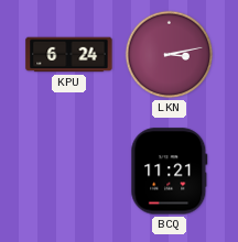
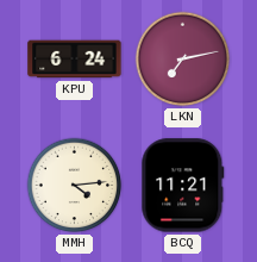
LKN: 3:13 -> 7:13 (183, 60)
MMH: none -> 4:14 (75, 186)
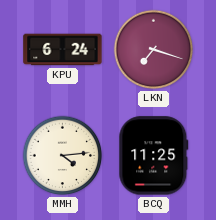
LKN: 7:13 -> 7:18 (154, 50)
BCQ: 11:21 -> 11:25 (154, 156)
